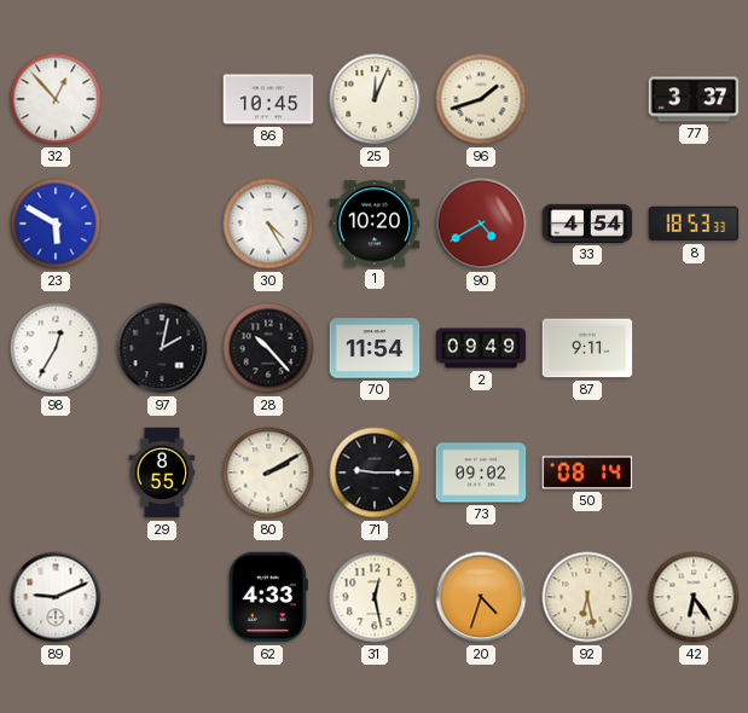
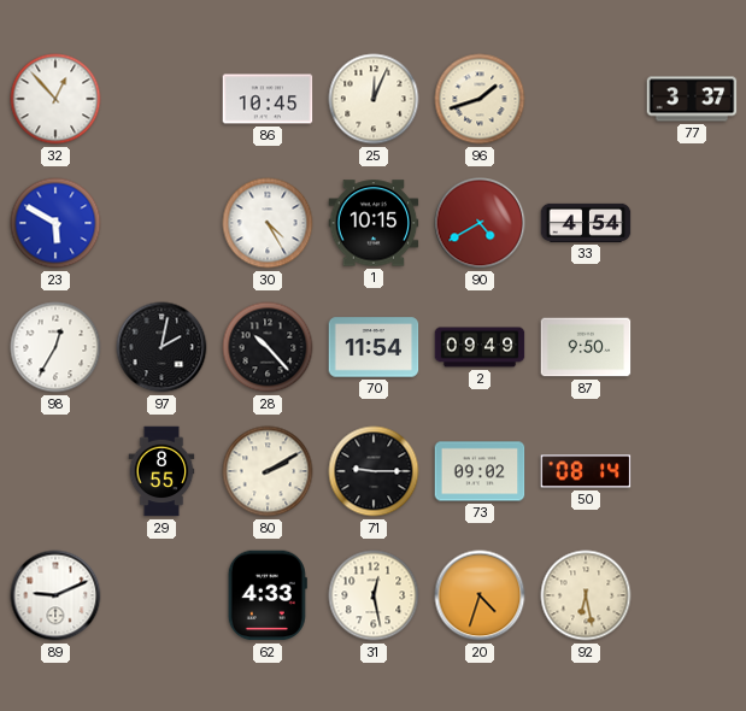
1: 10:20 -> 10:15 (374, 223)
8: 18:53 -> none (694, 224)
87: 9:11 -> 9:50 (586, 347)
42: 6:24 -> none (694, 597)
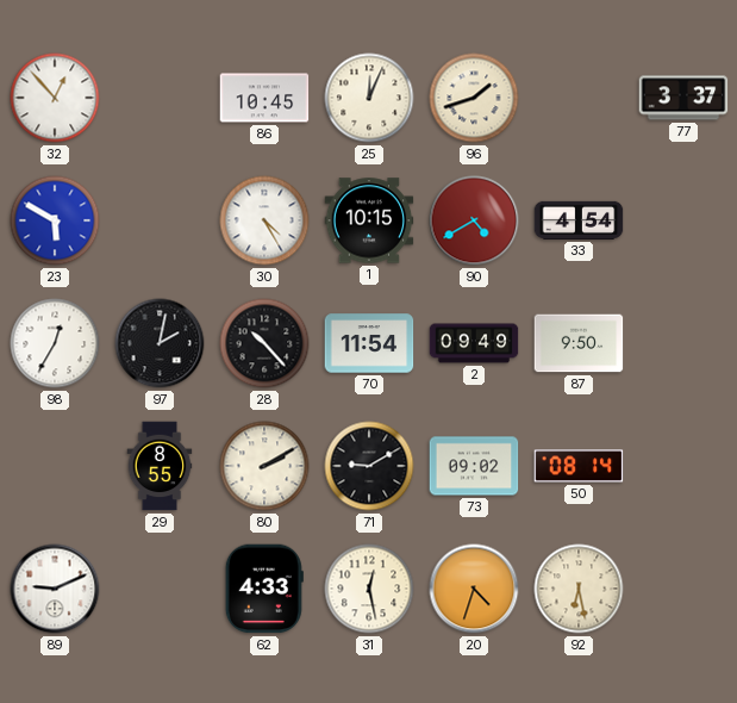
71: 9:15 -> 9:10 (369, 466)
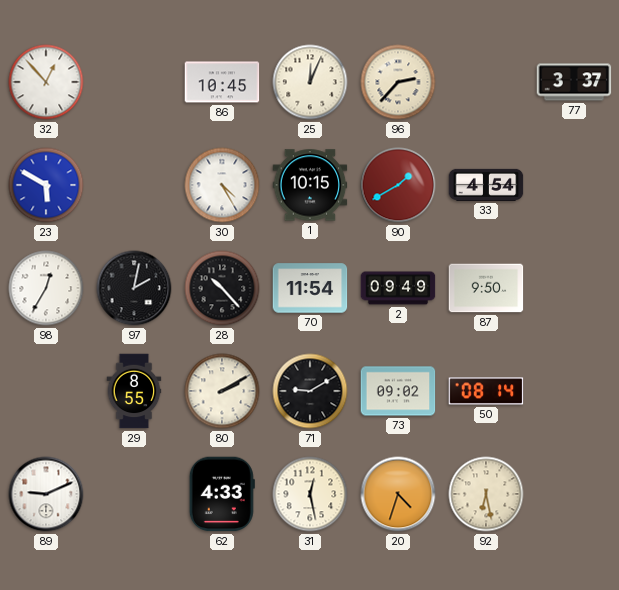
96: 1:42 -> 2:37 (398, 82)
90: 4:40 -> 1:40 (398, 185)
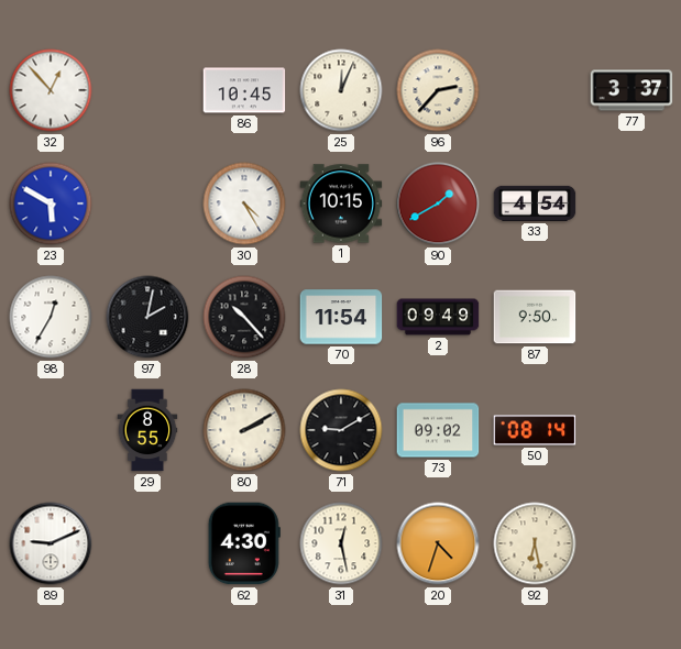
62: 4:33 -> 4:30 (244, 543)
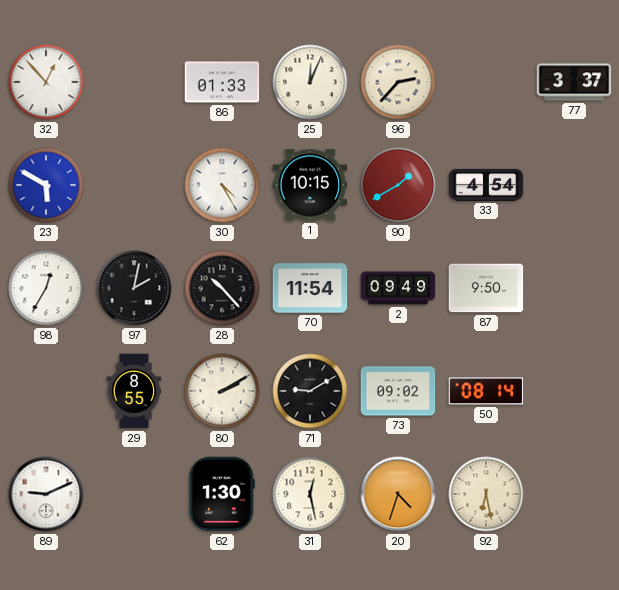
86: 10:45 -> 01:33 (222, 82)
62: 4:30 -> 1:30 (222, 494)
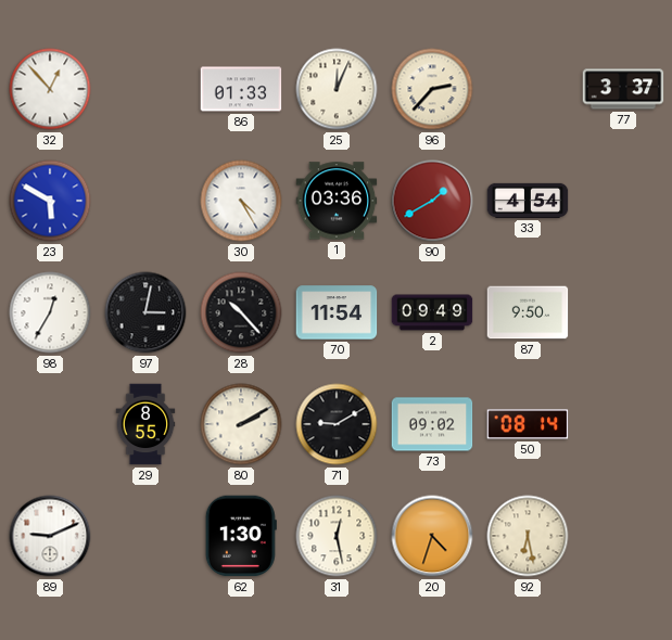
1: 10:15 -> 03:36 (337, 201)
97: 2:02 -> 3:02 (145, 312)
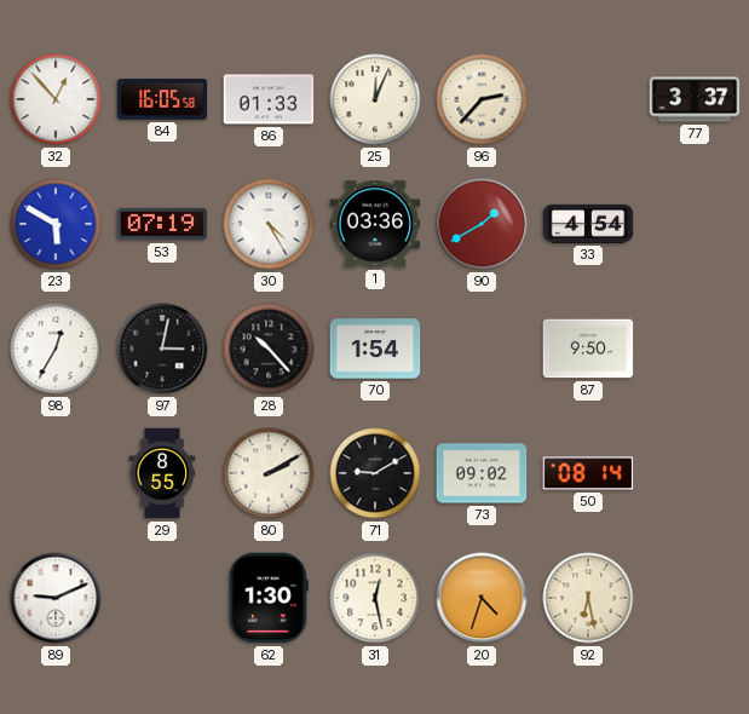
84: none -> 16:05 (162, 99)
53: none -> 07:19 (162, 224)
70: 11:54 -> 1:54 (375, 349)
2: 09:49 -> none (432, 312)
